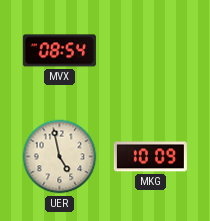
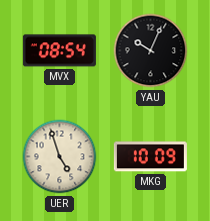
YAU: none -> 10:04 (151, 51)
UER: 4:58 -> 4:57 (60, 157)
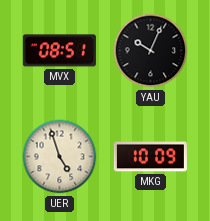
MVX: 08:54 -> 08:51 (59, 51)
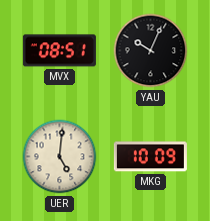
UER: 4:57 -> 5:01 (60, 157)
